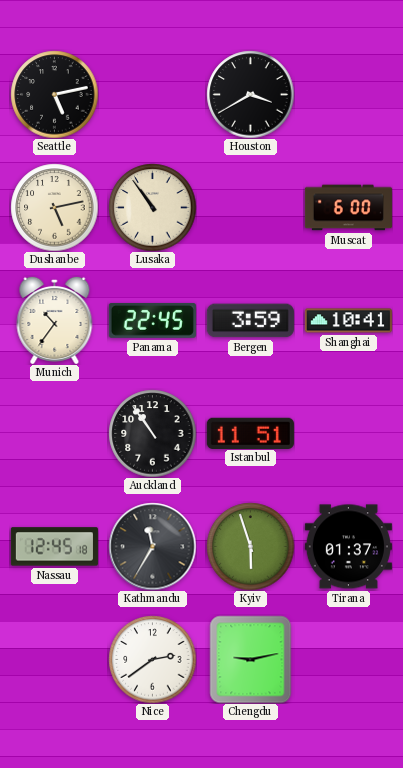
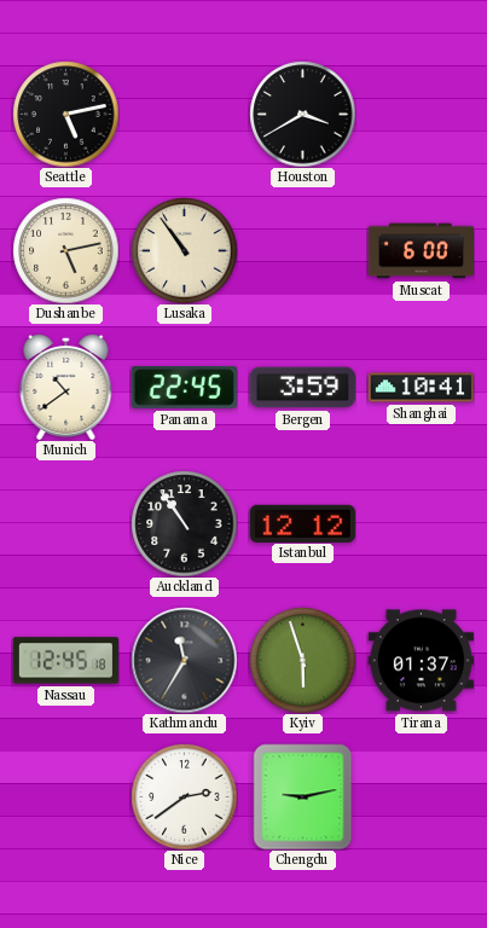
Munich: 10:36 -> 10:39 (66, 387)
Istanbul: 11:51 -> 12:12 (302, 523)
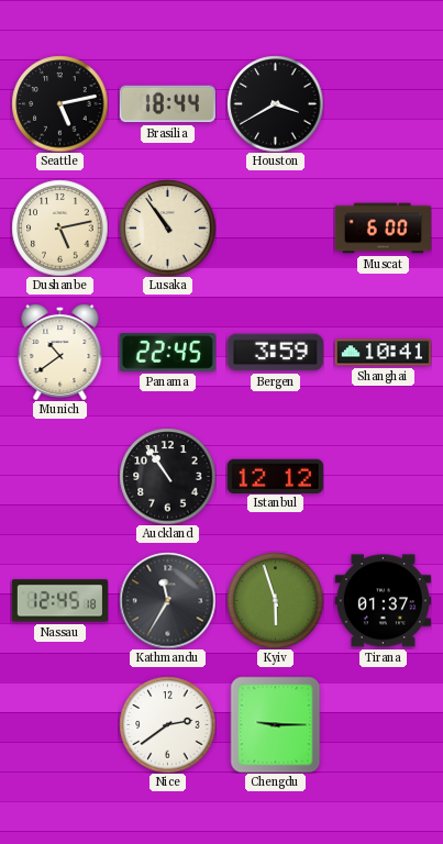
Brasilia: none -> 18:44 (167, 104)
Chengdu: 9:13 -> 9:15 (276, 724)
